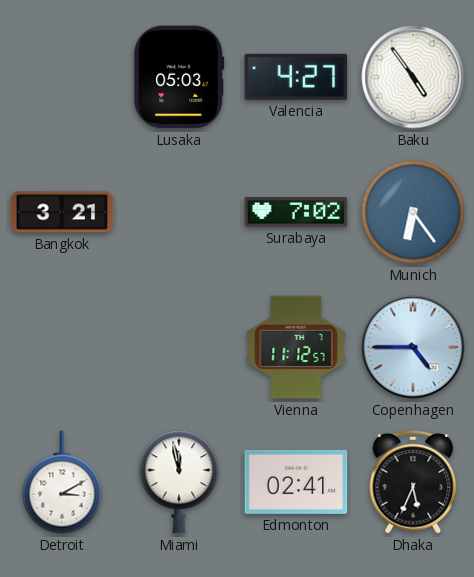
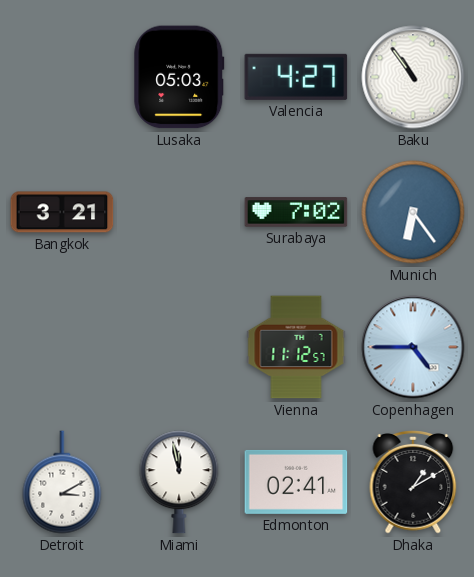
Baku: 4:54 -> 10:54 (413, 77)
Dhaka: 5:34 -> 1:10 (413, 483)
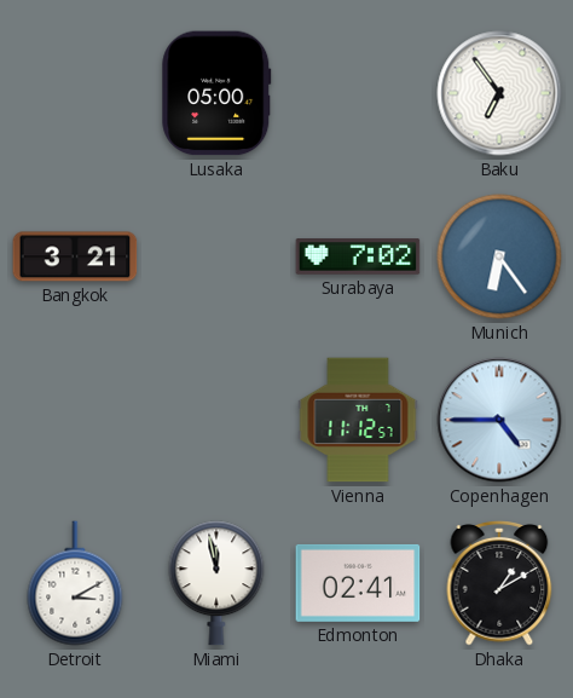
Lusaka: 05:03 -> 05:00 (216, 93)
Valencia: 4:27 -> none (296, 77)
Baku: 10:54 -> 6:54 (499, 93)
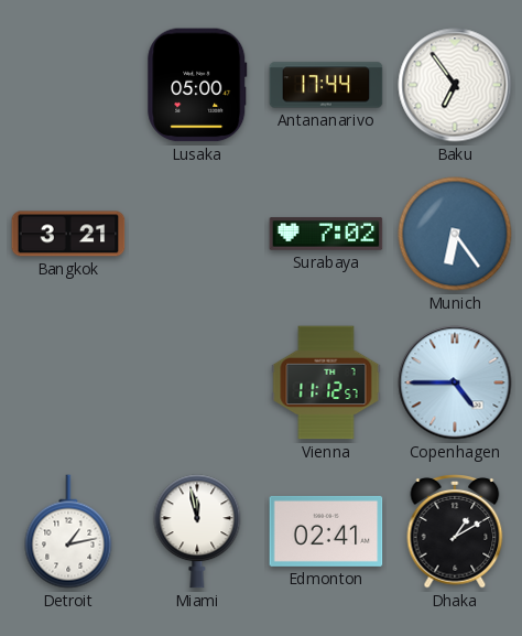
Antananarivo: none -> 17:44 (326, 85)
Detroit: 3:10 -> 1:13 (68, 531)
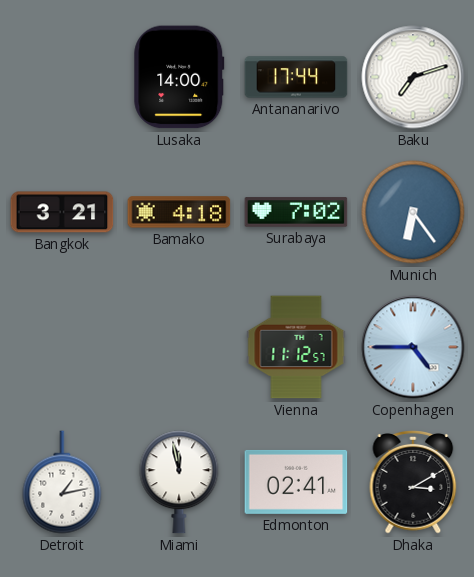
Lusaka: 05:00 -> 14:00 (179, 77)
Baku: 6:54 -> 7:12 (413, 77)
Bamako: none -> 4:18 (179, 212)
Dhaka: 1:10 -> 3:10 (413, 483)
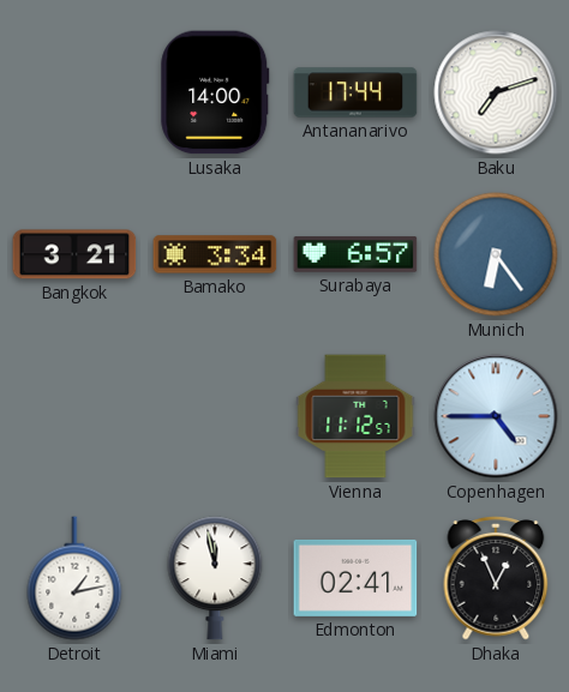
Bamako: 4:18 -> 3:34 (215, 254)
Surabaya: 7:02 -> 6:57 (355, 254)
Dhaka: 3:10 -> 12:56 (496, 579)
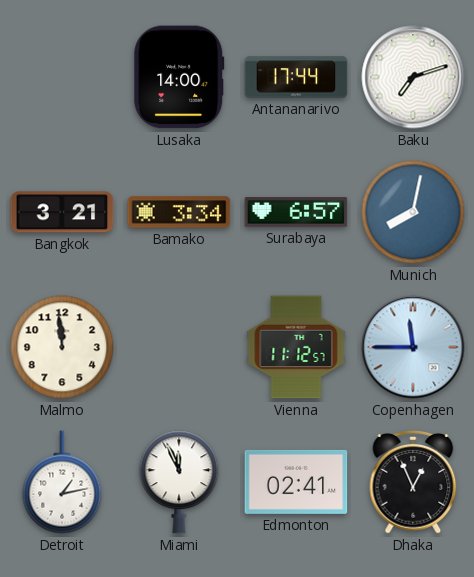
Munich: 6:24 -> 8:02 (413, 212)
Malmo: none -> 11:59 (62, 347)
Copenhagen: 4:45 -> 11:45 (413, 347)
Miami: 11:58 -> 11:56 (179, 482)
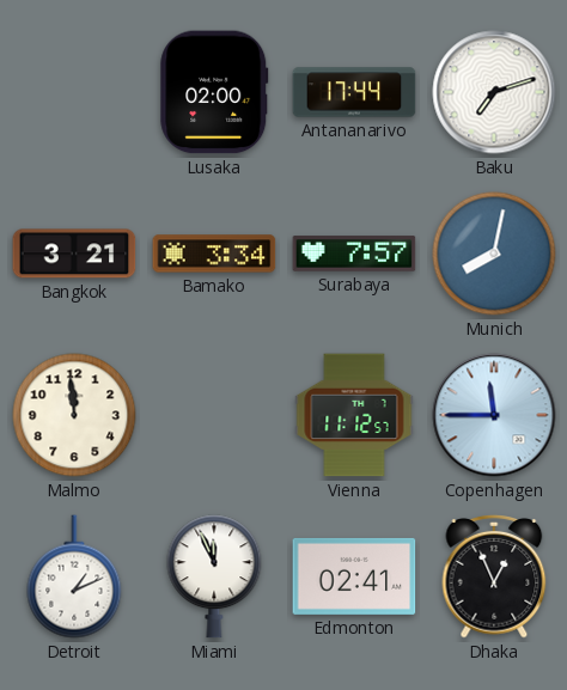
Lusaka: 14:00 -> 02:00 (214, 92)
Surabaya: 6:57 -> 7:57 (354, 254)
Detroit: 1:13 -> 1:11 (74, 576)
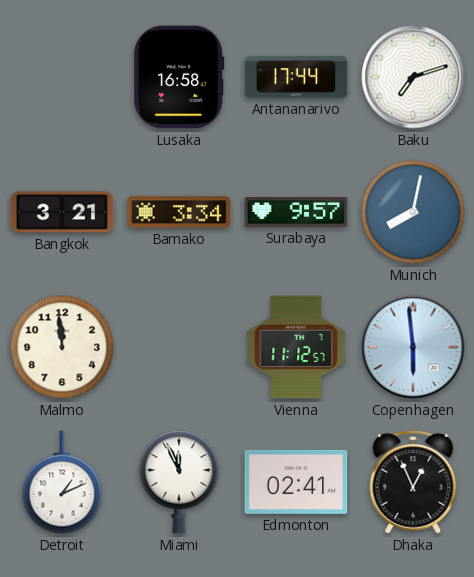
Lusaka: 02:00 -> 16:58 (179, 77)
Surabaya: 7:57 -> 9:57 (296, 212)
Copenhagen: 11:45 -> 5:59 (413, 347)
